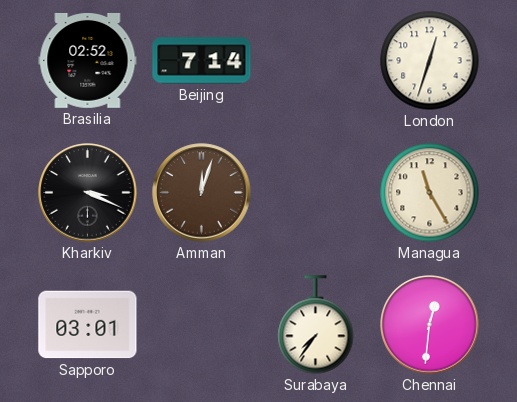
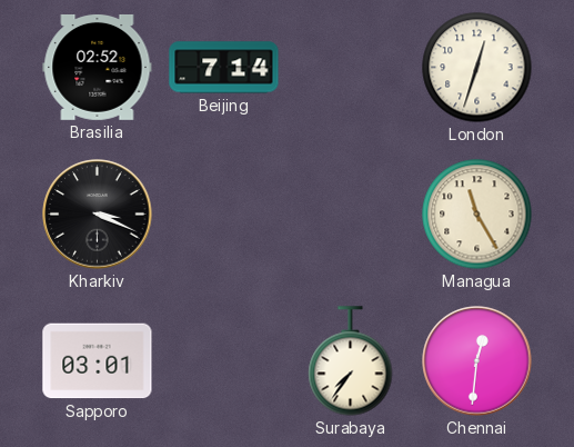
Amman: 12:03 -> none (202, 193)
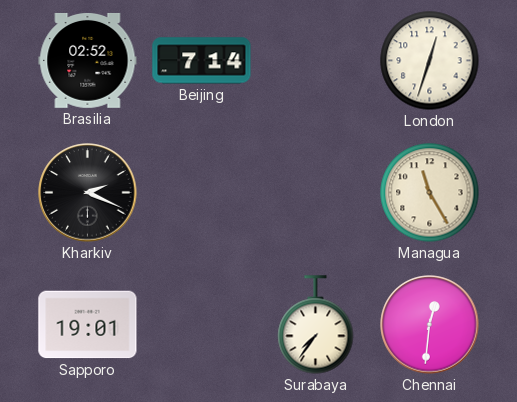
Kharkiv: 3:19 -> 2:19 (88, 193)
Sapporo: 03:01 -> 19:01 (88, 325)
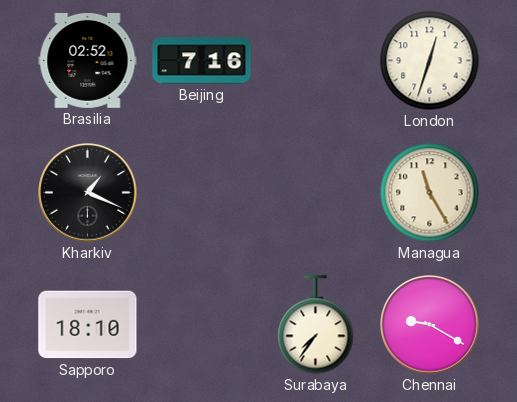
Beijing: 7:14 -> 7:16 (202, 61)
Kharkiv: 2:19 -> 1:19 (88, 193)
Sapporo: 19:01 -> 18:10 (88, 325)
Chennai: 12:31 -> 9:20 (430, 325)
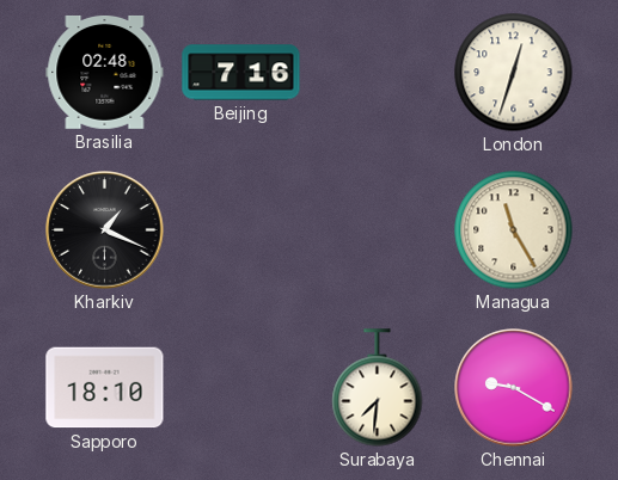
Brasilia: 02:52 -> 02:48 (105, 72)
Surabaya: 7:36 -> 7:31 (378, 388)
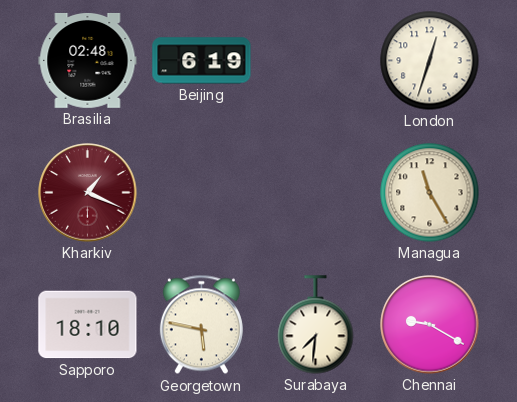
Beijing: 7:16 -> 6:19 (202, 61)
Kharkiv dial: black -> burgundy (88, 193)
Georgetown: none -> 5:47 (201, 325)
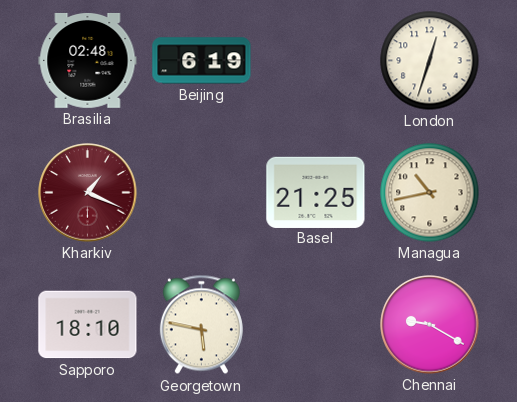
Basel: none -> 21:25 (316, 192)
Managua: 11:25 -> 10:43 (430, 193)
Surabaya: 7:31 -> none (316, 325)
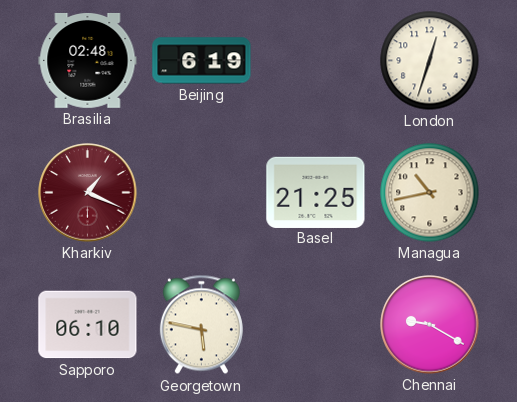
Sapporo: 18:10 -> 06:10 (88, 325)
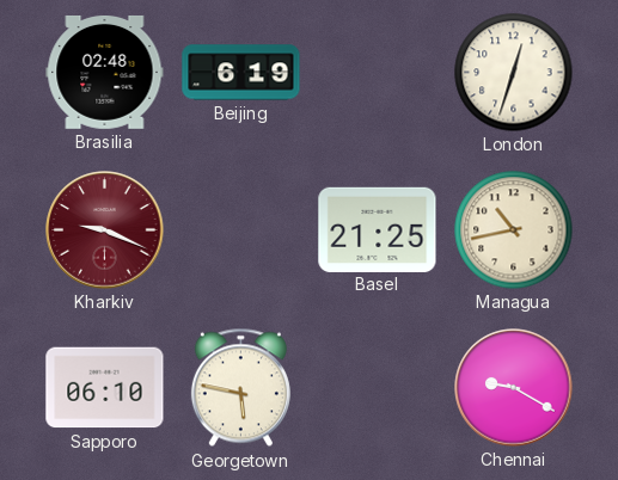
Kharkiv: 1:19 -> 9:19 (105, 230)
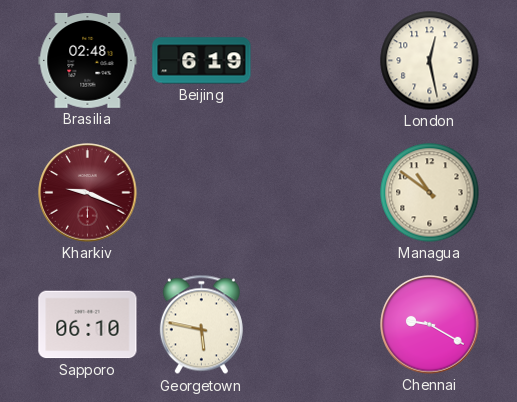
London: 12:33 -> 12:28 (430, 61)
Basel: 21:25 -> none (378, 229)
Managua: 10:43 -> 10:51 (430, 193)
